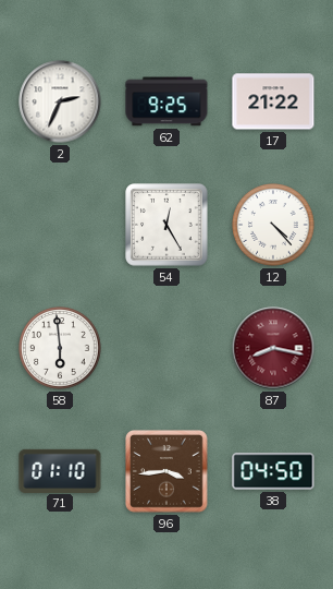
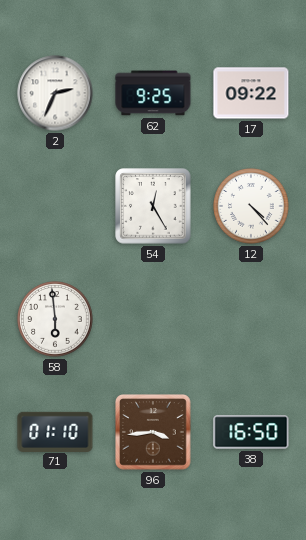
17: 21:22 -> 09:22 (251, 93)
87: 8:17 -> none (273, 348)
38: 04:50 -> 16:50 (251, 432)
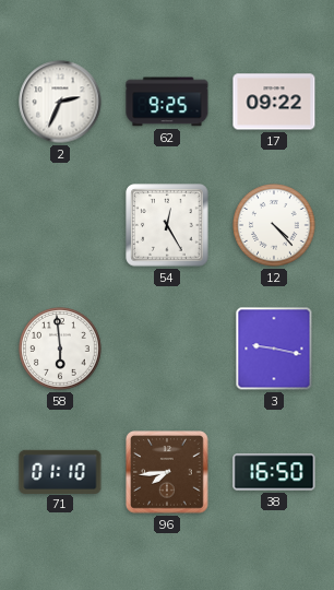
3: none -> 9:17 (274, 349)
96: 3:44 -> 7:44 (168, 473)
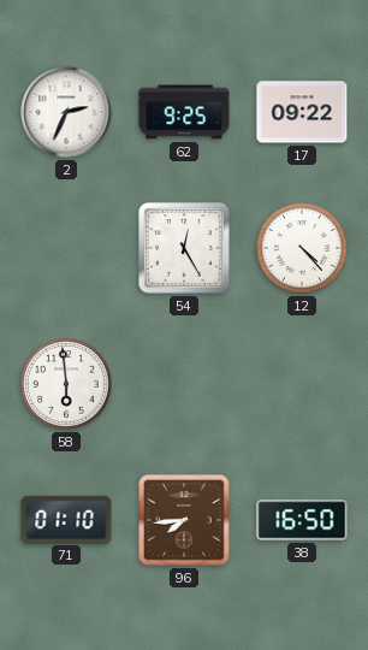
3: 9:17 -> none (274, 349)
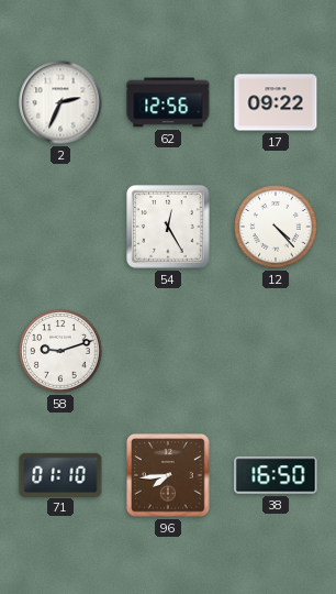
62: 9:25 -> 12:56 (168, 102)
58: 5:59 -> 9:12 (60, 351)
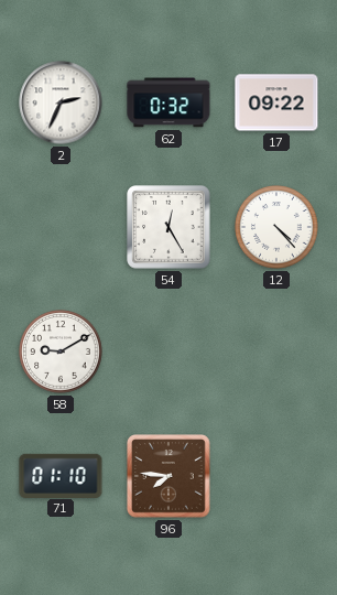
62: 12:56 -> 0:32 (168, 102)
58: 9:12 -> 9:10 (61, 351)
96: 7:44 -> 7:46 (170, 477)
38: 16:50 -> none (276, 475)
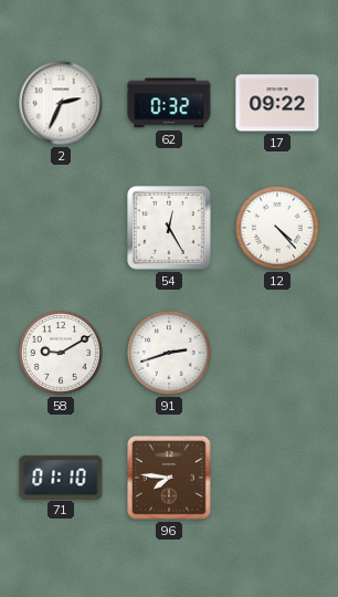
91: none -> 2:42 (169, 353)
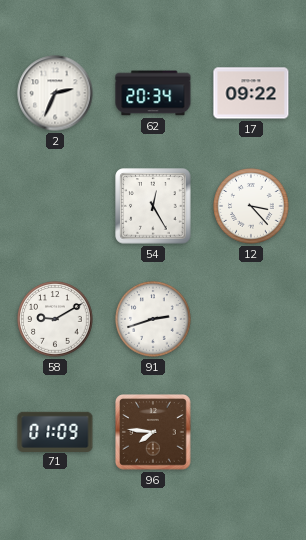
62: 0:32 -> 20:34 (153, 93)
12: 4:23 -> 3:23 (251, 206)
71: 01:10 -> 01:09 (55, 431)
